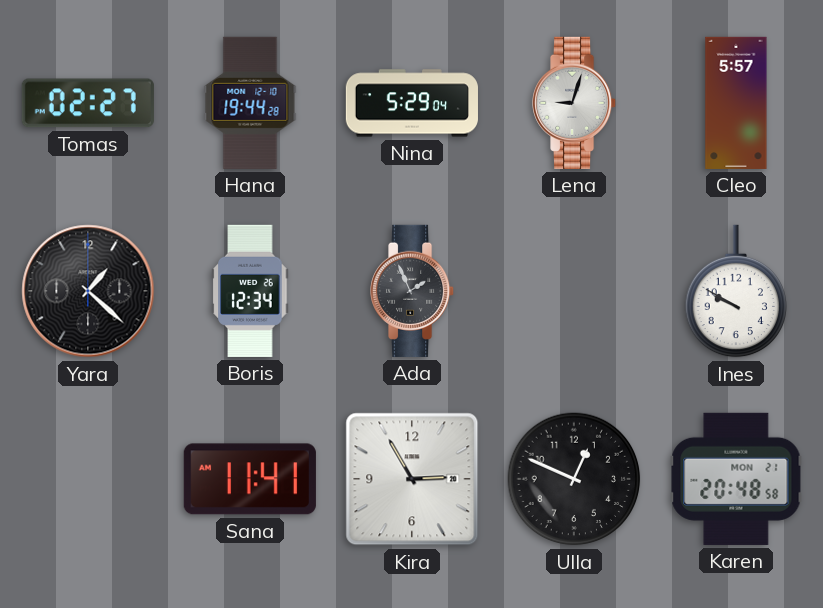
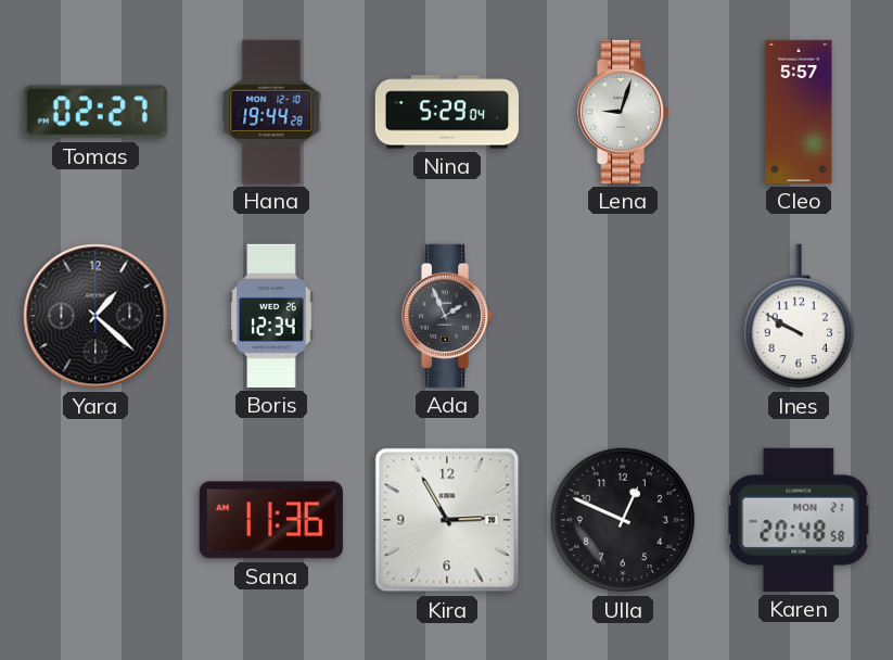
Sana: 11:41 -> 11:36 (271, 520)
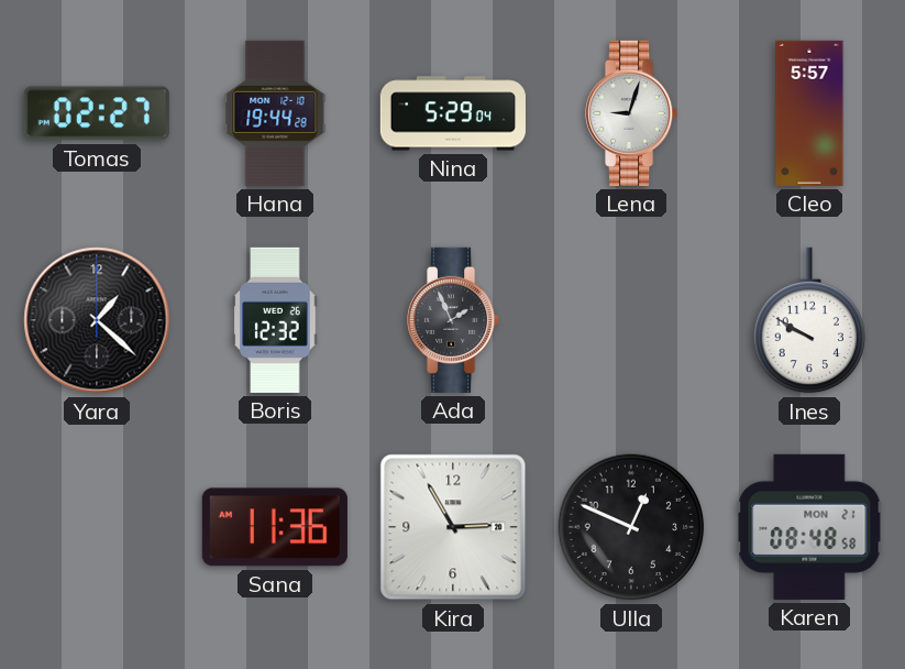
Boris: 12:34 -> 12:32 (275, 320)
Karen: 20:48 -> 08:48 (809, 527)
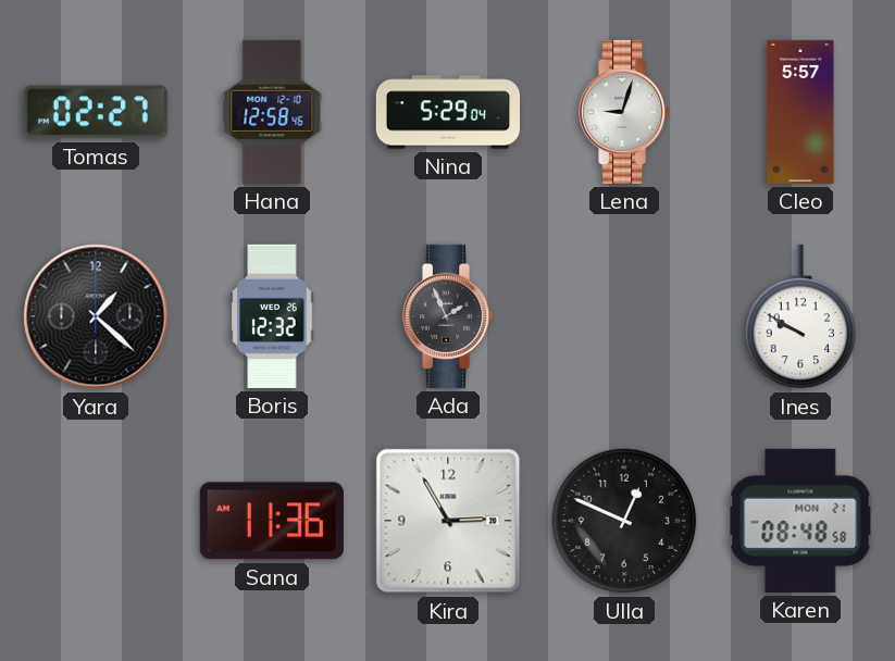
Hana: 19:44 -> 12:58 (272, 112)
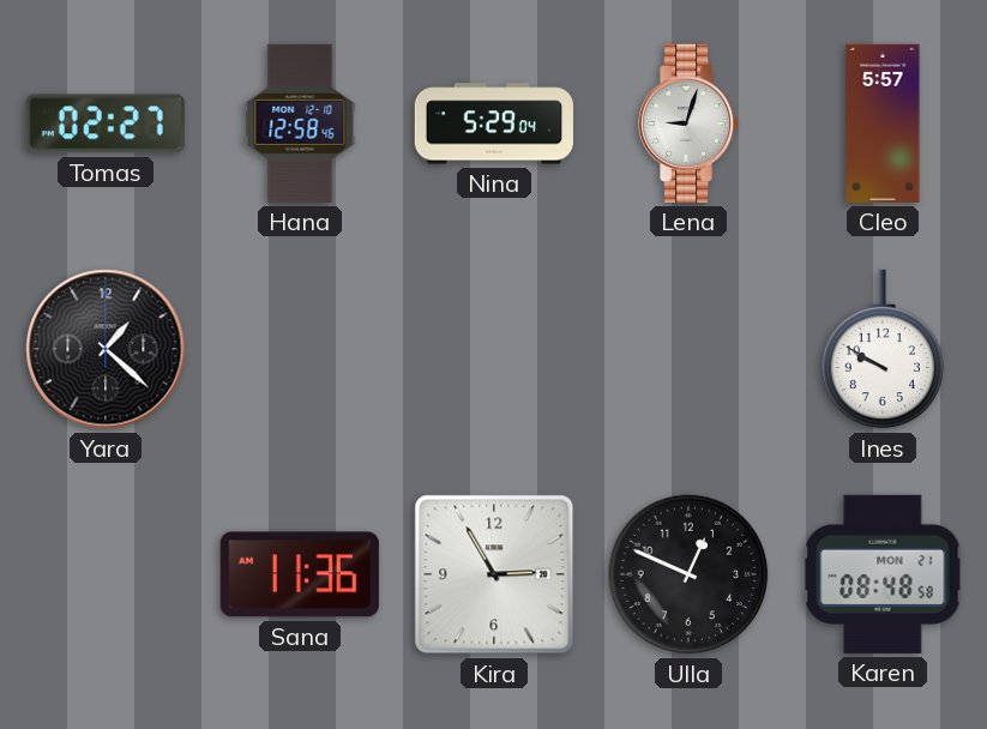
Boris: 12:32 -> none (272, 316)
Ada: 1:56 -> none (449, 316)
